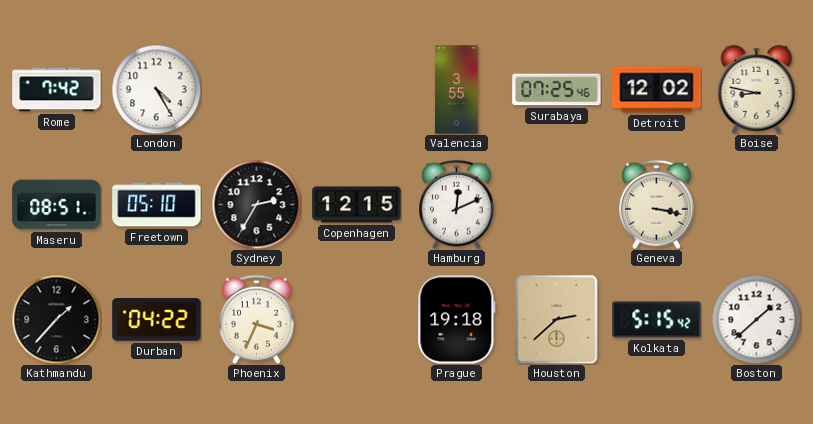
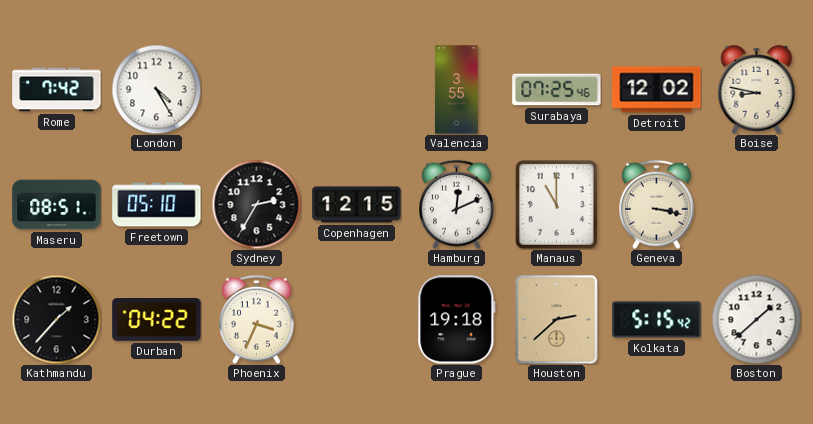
Manaus: none -> 11:00 (556, 204)
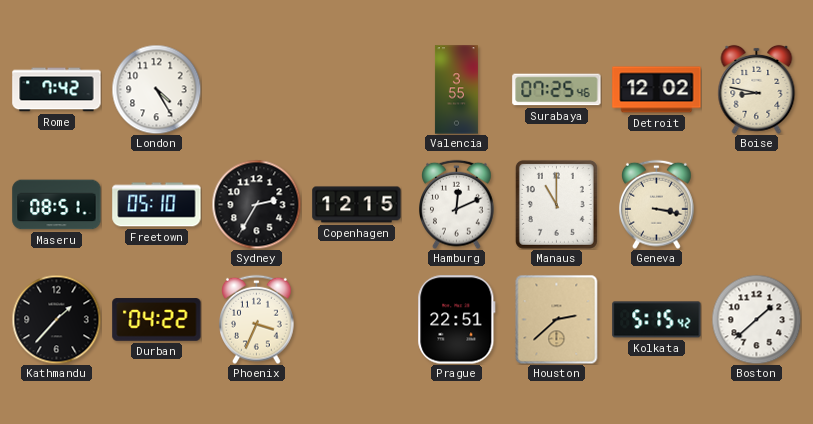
Prague: 19:18 -> 22:51 (457, 320)
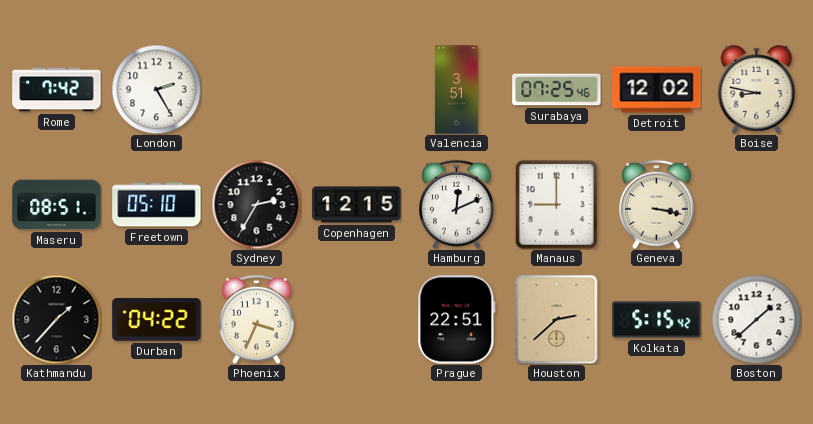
London: 4:25 -> 2:25 (156, 89)
Valencia: 3:55 -> 3:51 (456, 90)
Manaus: 11:00 -> 9:00 (556, 204)
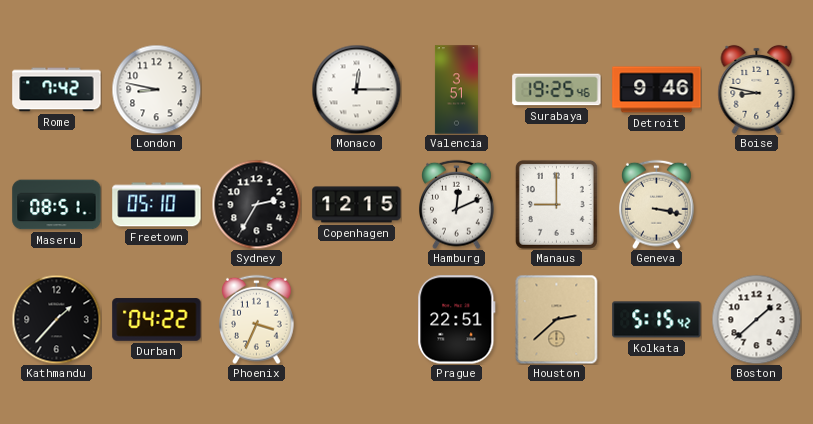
London: 2:25 -> 8:47 (156, 89)
Monaco: none -> 12:15 (356, 89)
Surabaya: 07:25 -> 19:25 (557, 90)
Detroit: 12:02 -> 9:46 (657, 90)
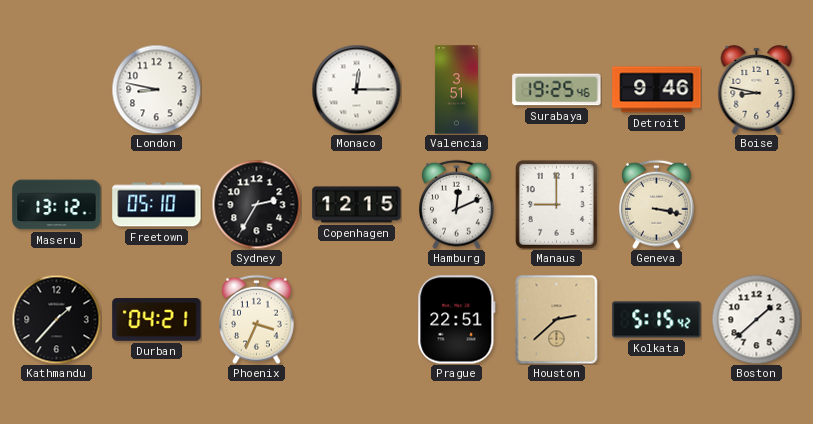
Rome: 7:42 -> none (57, 90)
Maseru: 08:51 -> 13:12 (57, 205)
Durban: 04:22 -> 04:21 (157, 320)
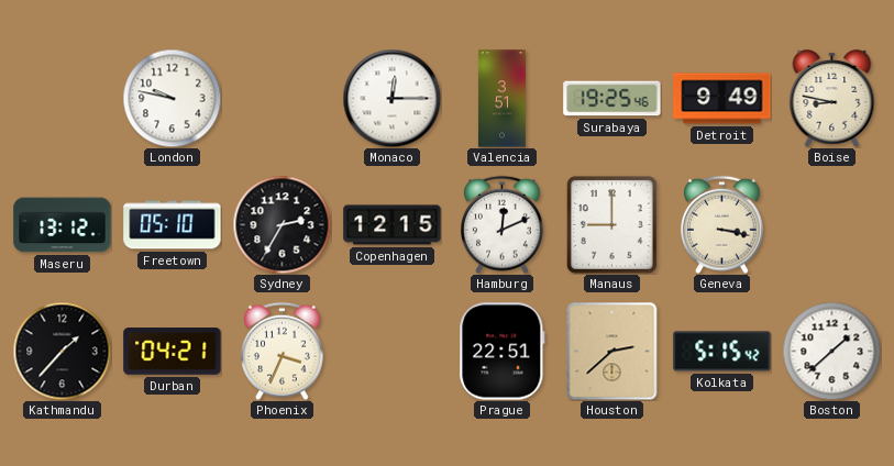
London: 8:47 -> 9:47 (172, 98)
Detroit: 9:46 -> 9:49 (722, 99)
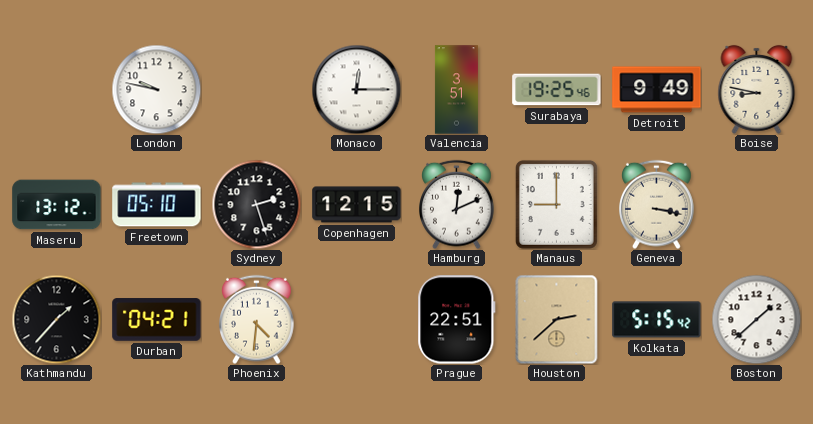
Sydney: 2:35 -> 2:27 (256, 204)
Phoenix: 3:34 -> 4:31 (257, 319)
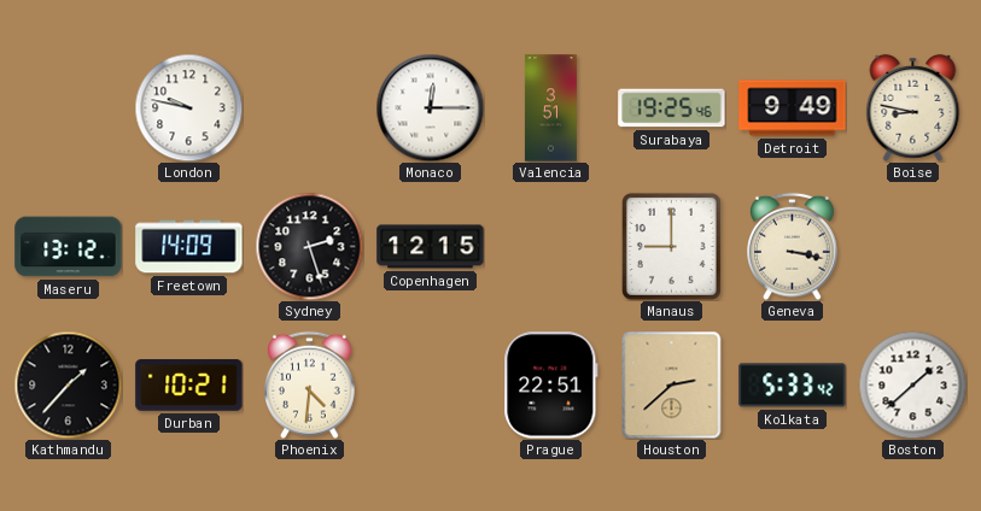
Freetown: 05:10 -> 14:09 (189, 247)
Hamburg: 12:11 -> none (457, 204)
Durban: 04:21 -> 10:21 (189, 386)
Kolkata: 5:15 -> 5:33 (793, 386)
